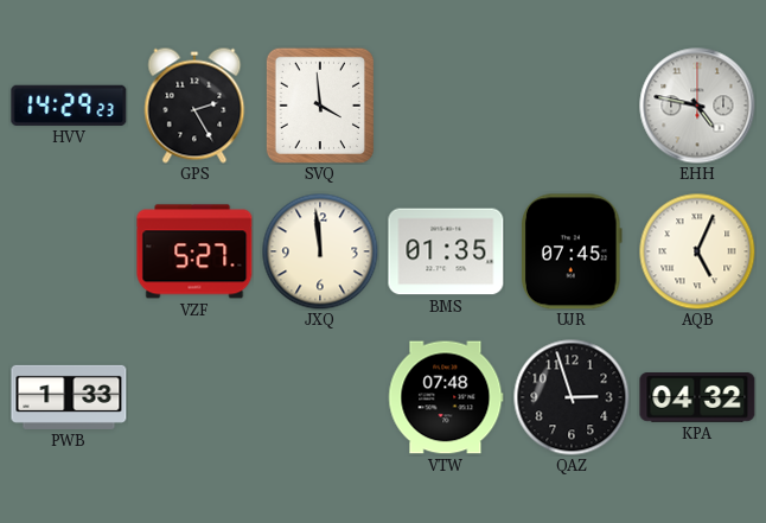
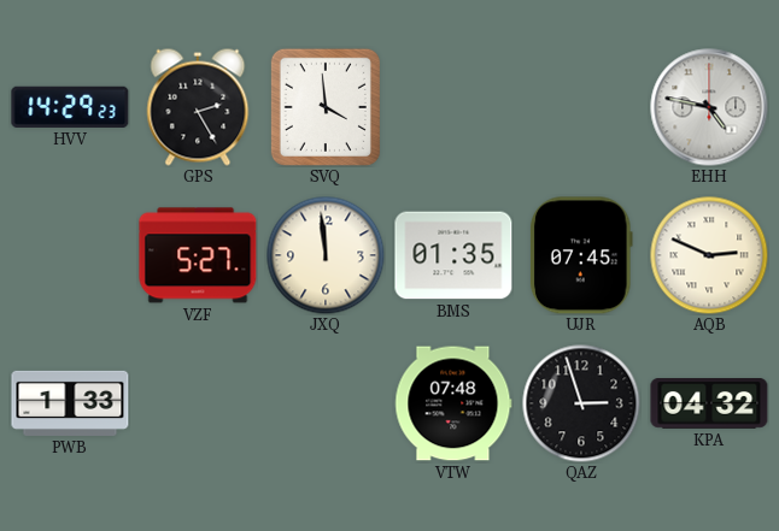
AQB: 5:04 -> 2:49 (709, 255)
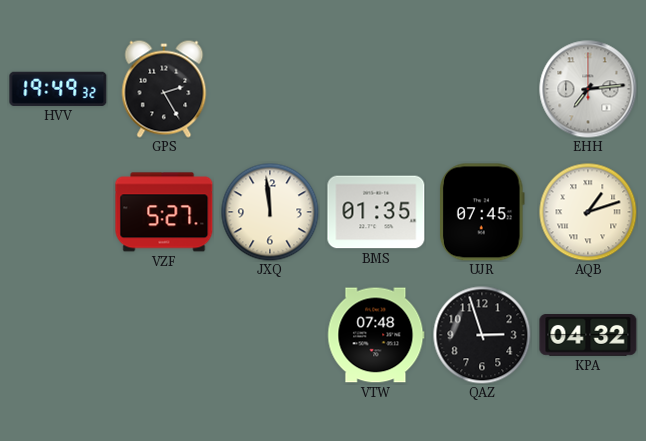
HVV: 14:29 -> 19:49 (58, 89)
SVQ: 3:59 -> none (326, 107)
EHH: 4:47 -> 7:14 (588, 89)
AQB: 2:49 -> 1:12 (588, 212)
PWB: 1:33 -> none (70, 403)
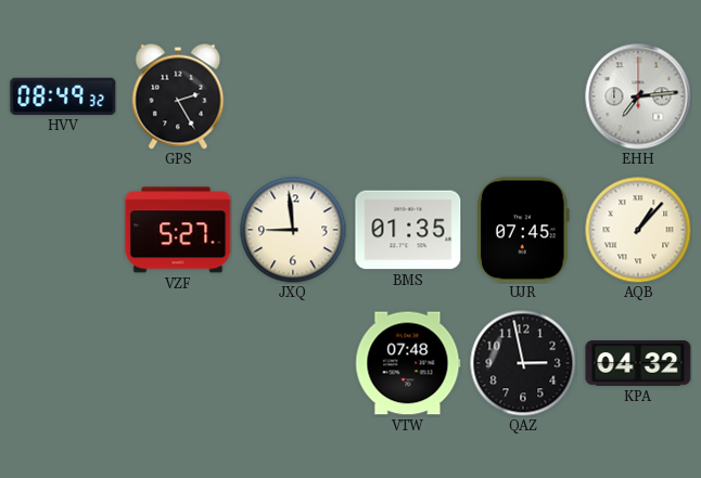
HVV: 19:49 -> 08:49 (63, 96)
JXQ: 11:59 -> 8:59 (293, 230)
AQB: 1:12 -> 1:07 (638, 230)
QAZ: 2:57 -> 2:58 (523, 363)
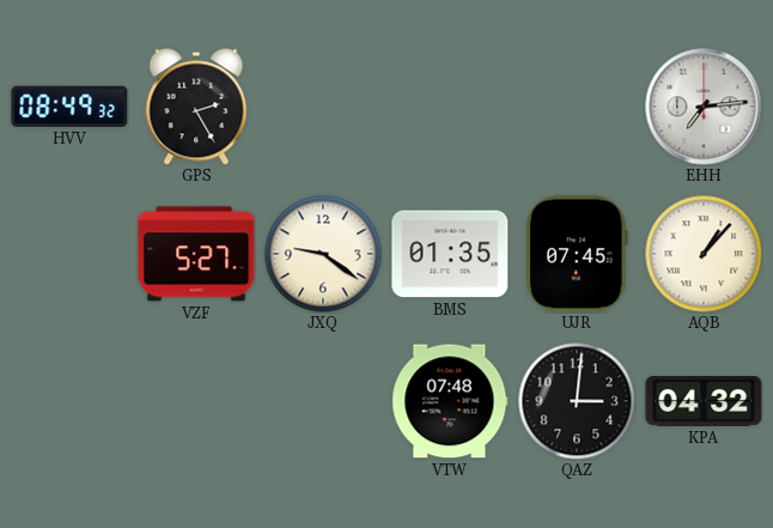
JXQ: 8:59 -> 9:21 (323, 254)
QAZ: 2:58 -> 3:01 (577, 401)
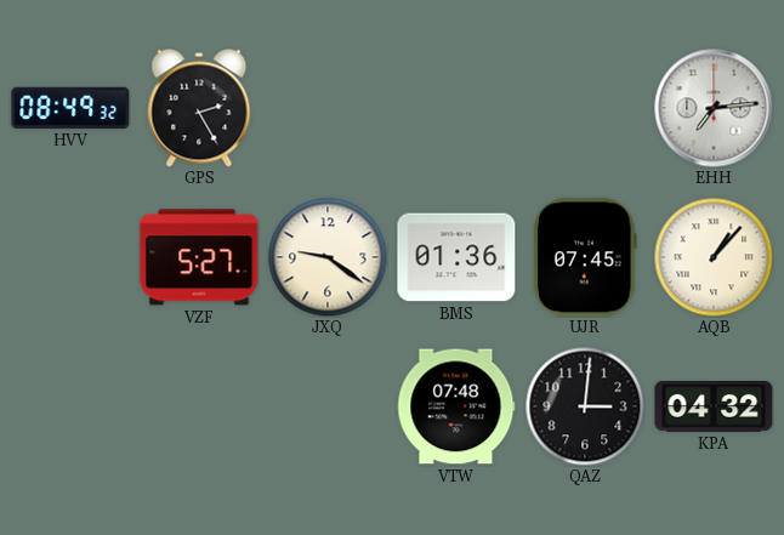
BMS: 01:35 -> 01:36 (456, 257)
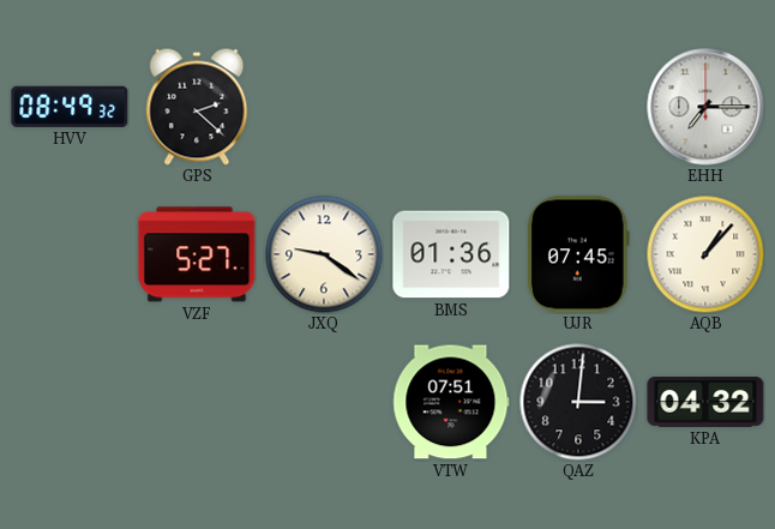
GPS: 2:25 -> 2:22 (197, 107)
EHH: 7:14 -> 7:15 (705, 107)
VTW: 07:48 -> 07:51 (451, 402)
